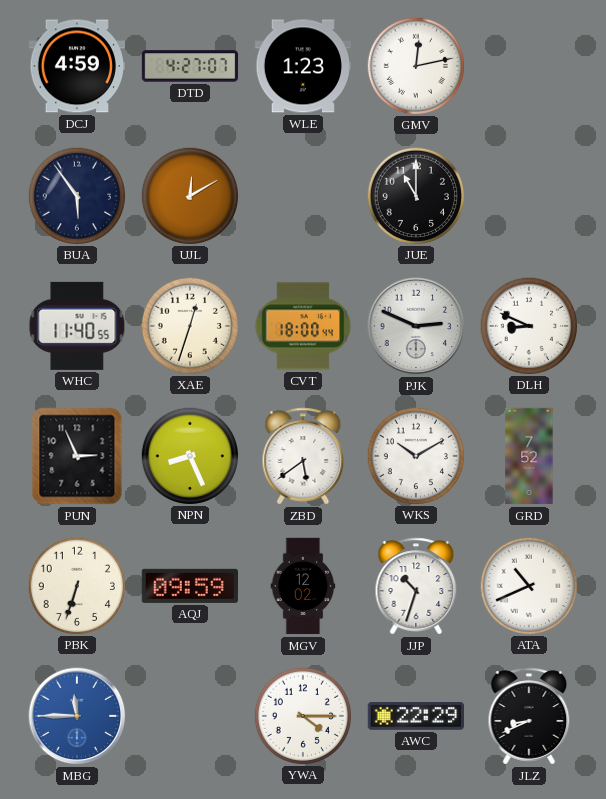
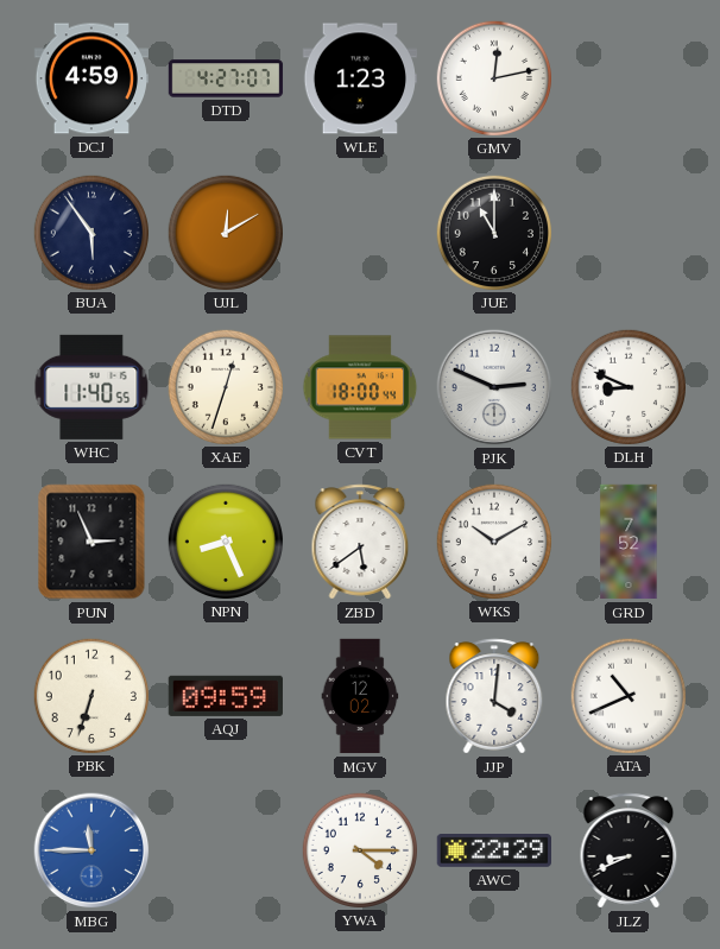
JJP: 10:33 -> 4:01 (494, 696)
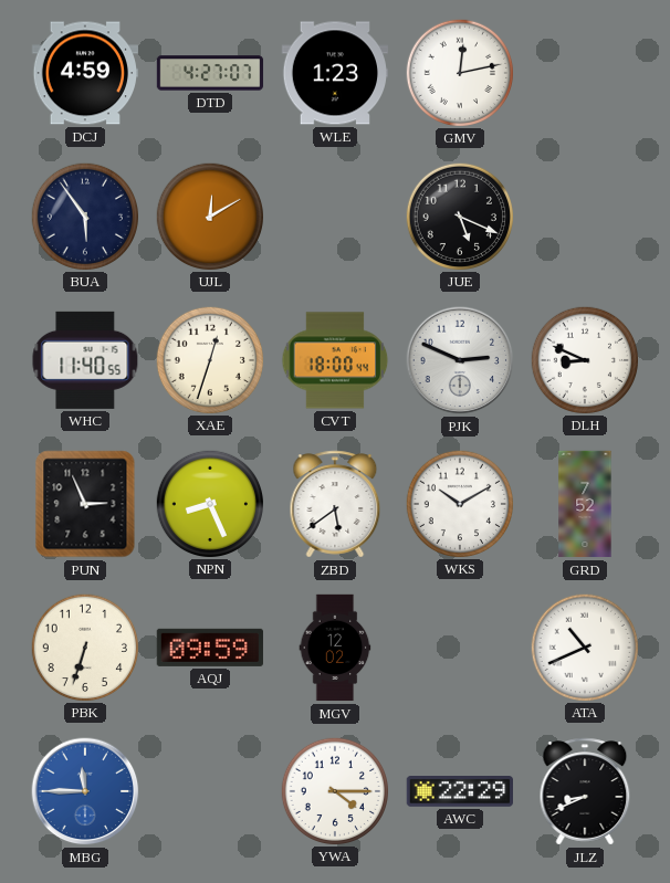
JUE: 11:00 -> 5:19 (459, 216)
JJP: 4:01 -> none (494, 696)
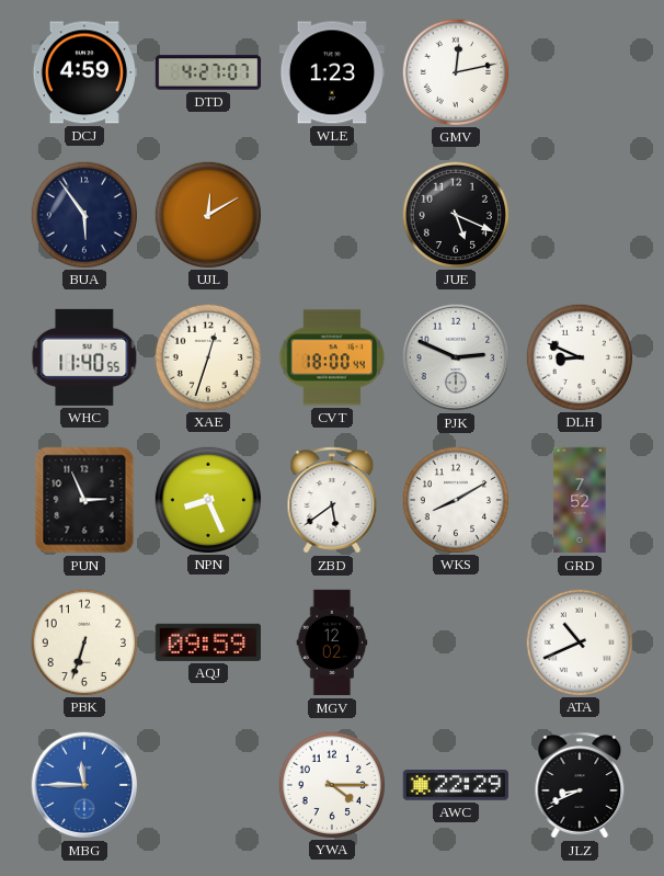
WKS: 10:10 -> 8:10 (455, 499)
